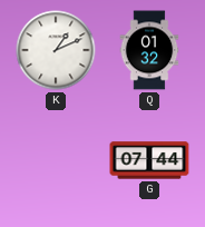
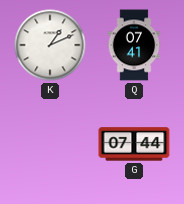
Q: 01:32 -> 07:41 (134, 45)
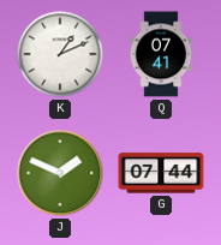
J: none -> 1:49 (60, 173)
